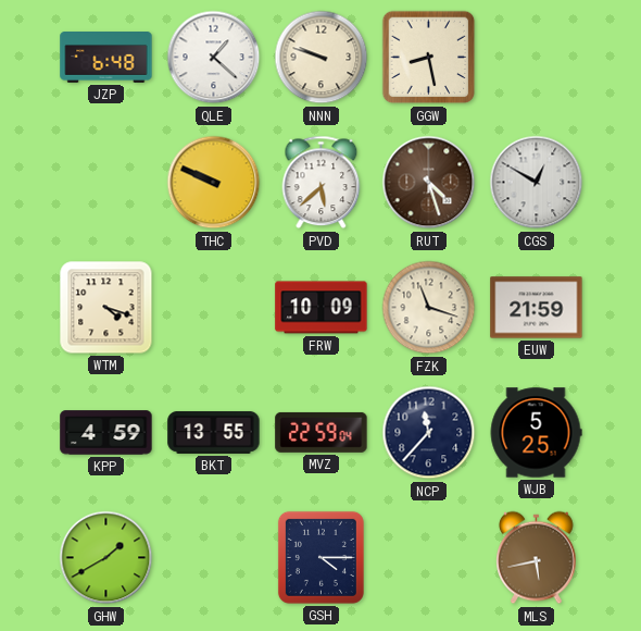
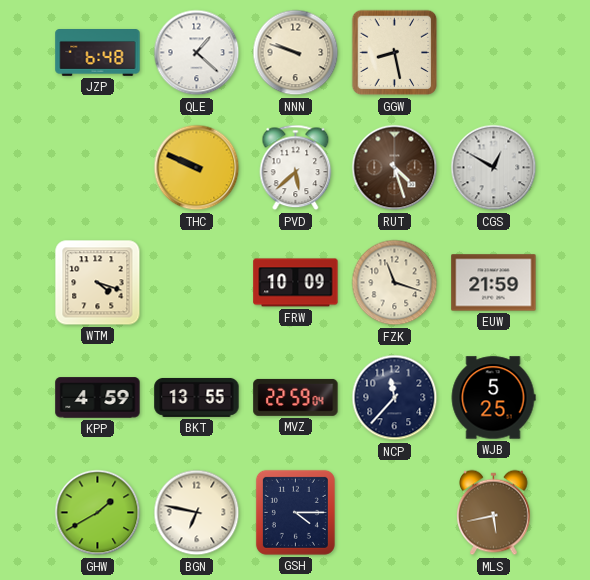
BGN: none -> 6:47 (197, 513)
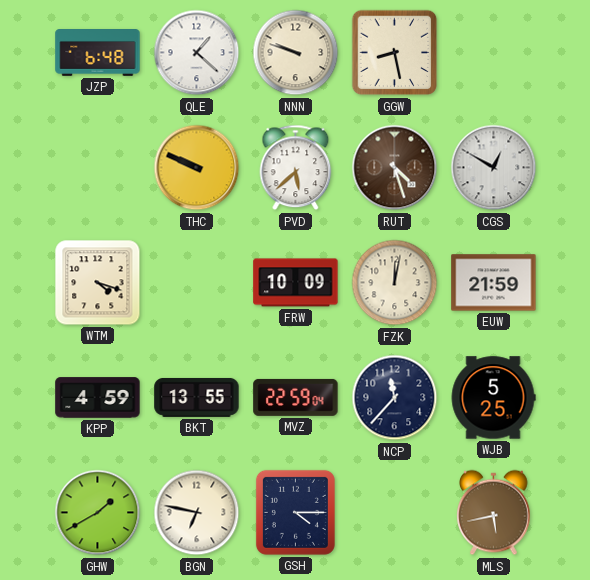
FZK: 11:18 -> 12:02 (395, 283)
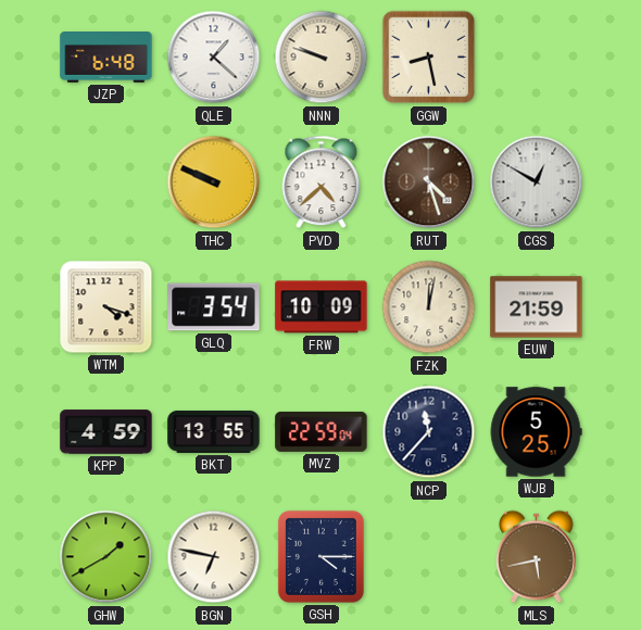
PVD: 5:38 -> 4:38 (322, 182)
GLQ: none -> 3:54 (214, 307)
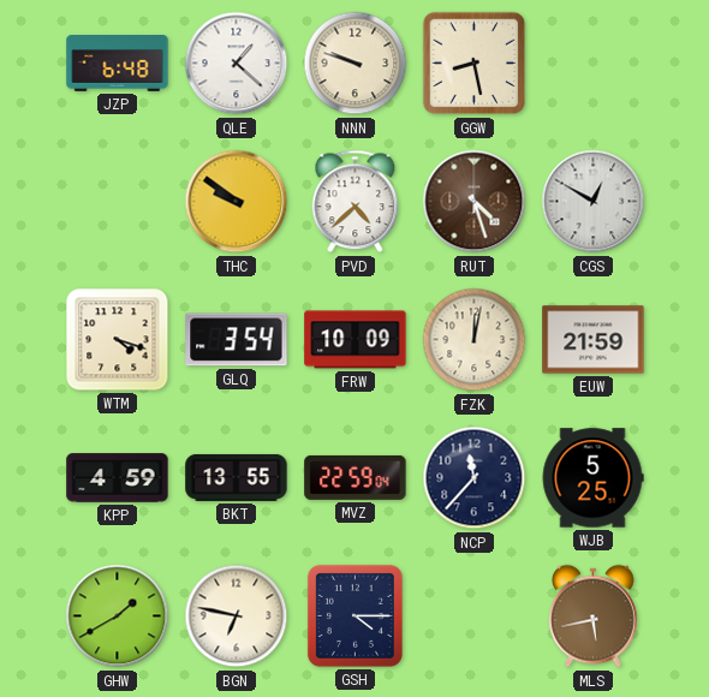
THC: 9:49 -> 9:51 (237, 202)
